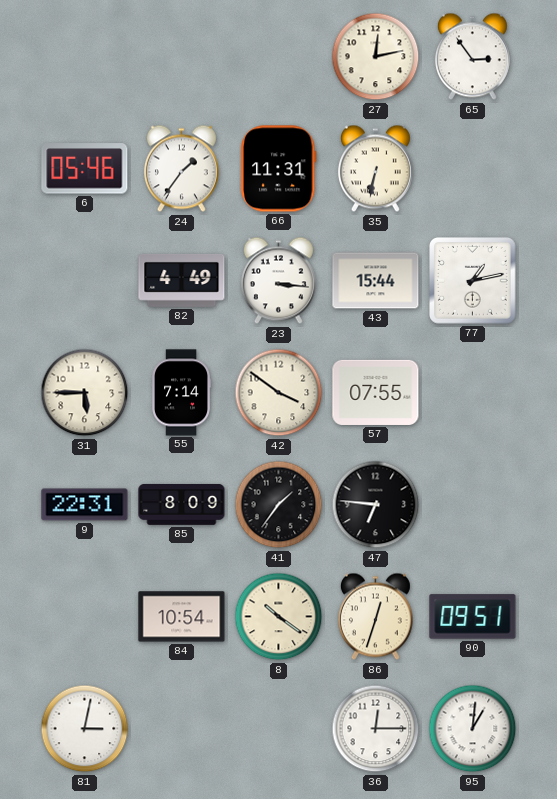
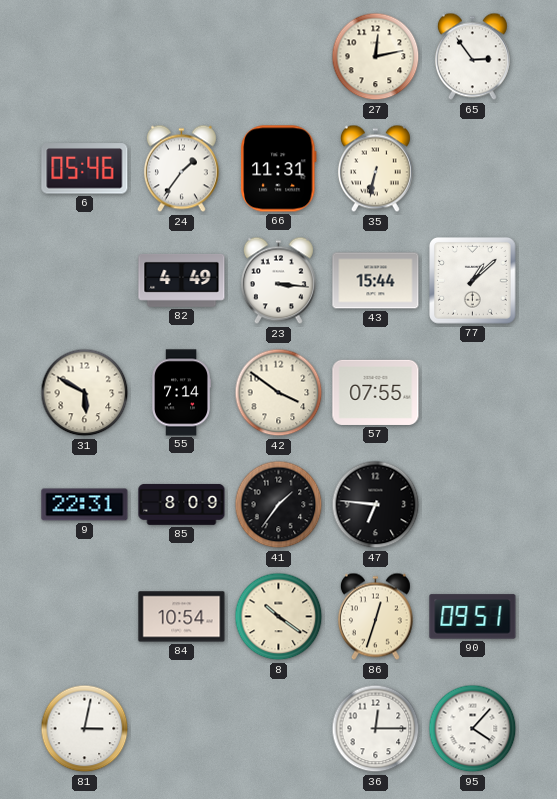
77: 1:13 -> 1:08 (473, 281)
31: 5:45 -> 5:50 (85, 393)
95: 1:01 -> 4:07 (473, 729)
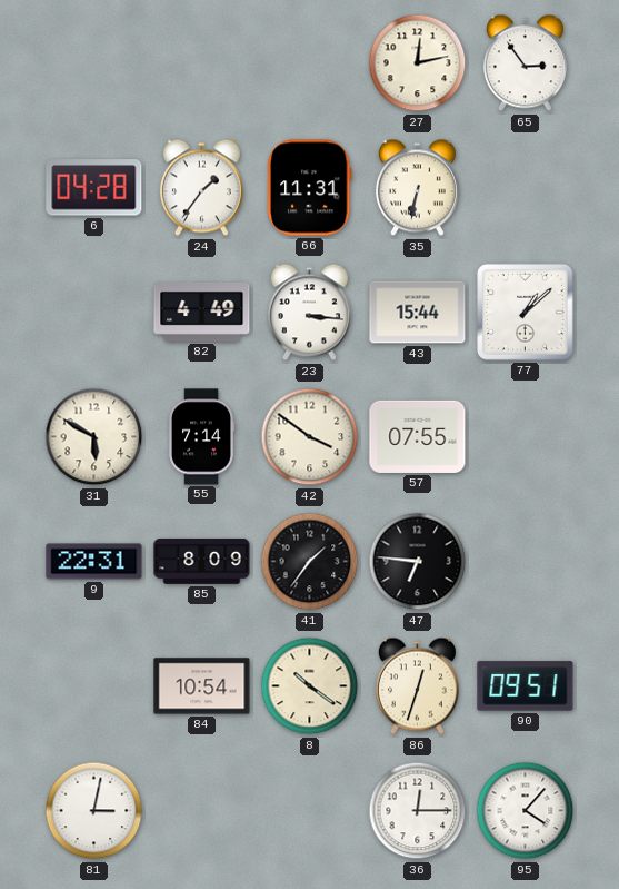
6: 05:46 -> 04:28 (94, 188)
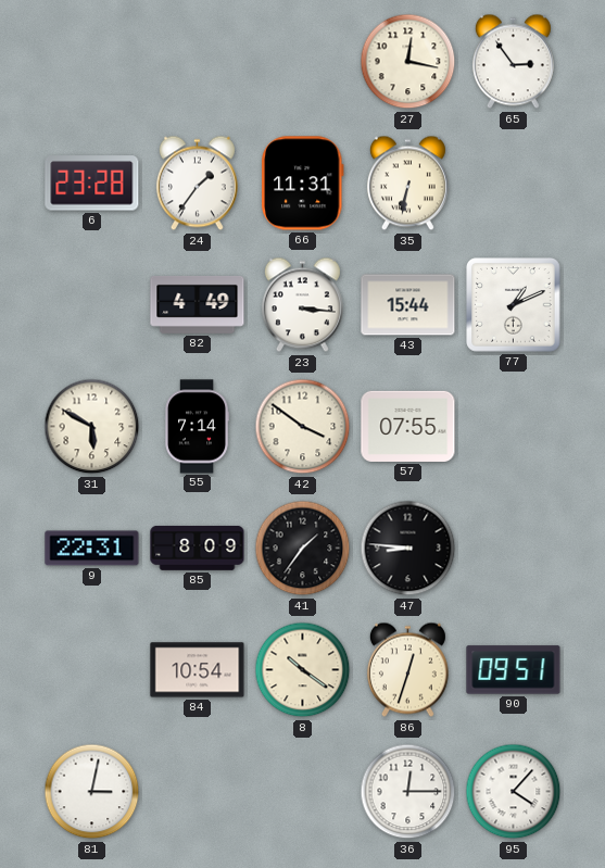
27: 12:13 -> 12:17 (408, 62)
6: 04:28 -> 23:28 (92, 184)
77: 1:08 -> 1:11 (514, 305)
47: 6:46 -> 8:46 (408, 549)
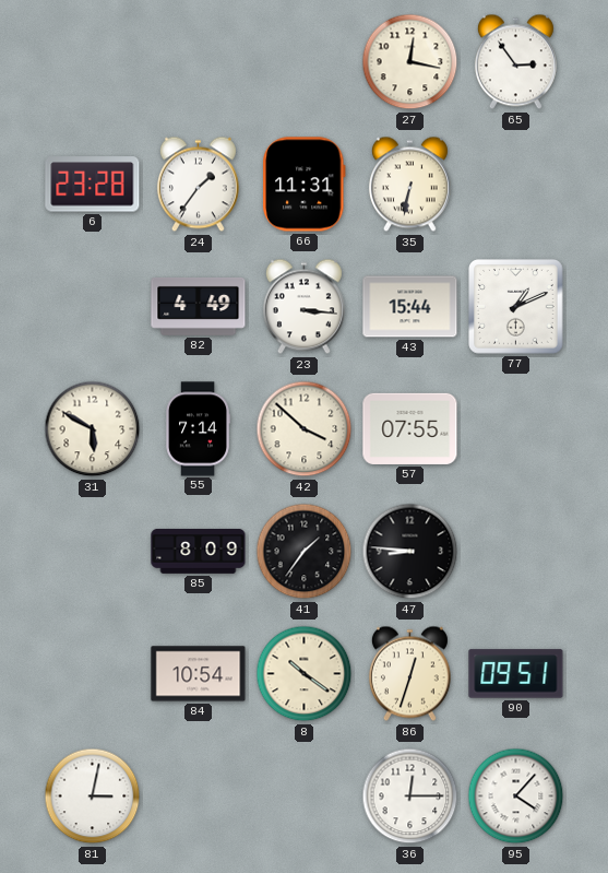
42: 3:51 -> 3:52 (305, 429)
9: 22:31 -> none (92, 549)
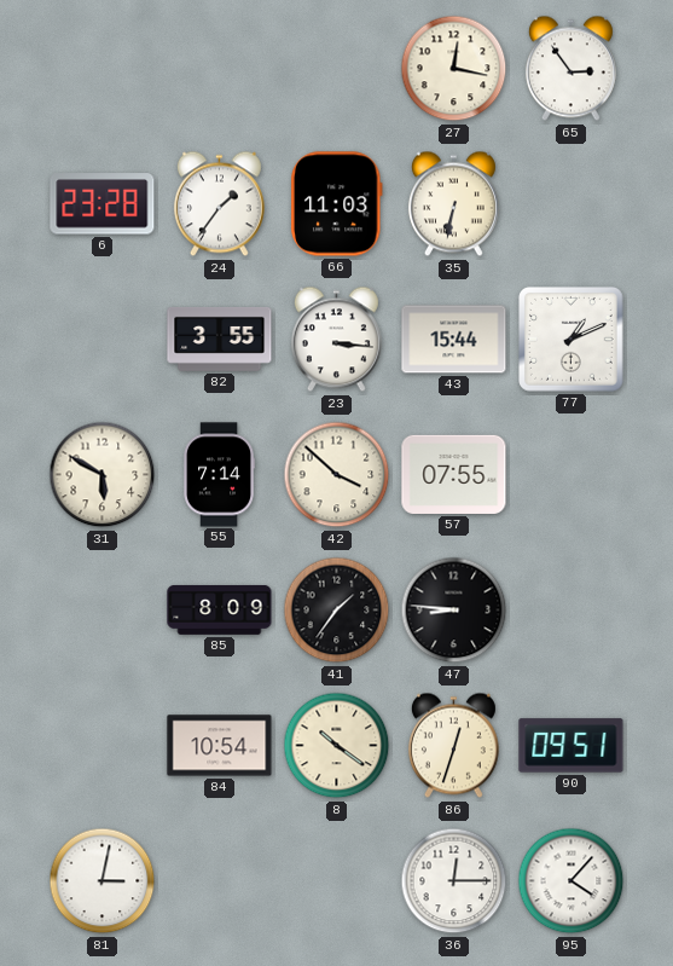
66: 11:31 -> 11:03 (337, 204)
82: 4:49 -> 3:55 (220, 339)
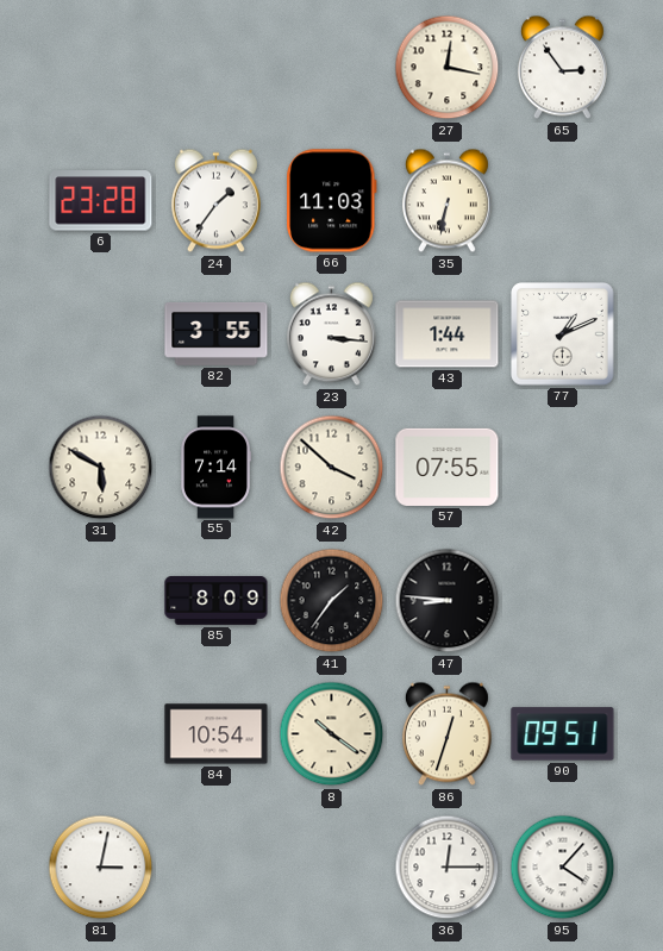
43: 15:44 -> 1:44 (448, 334)
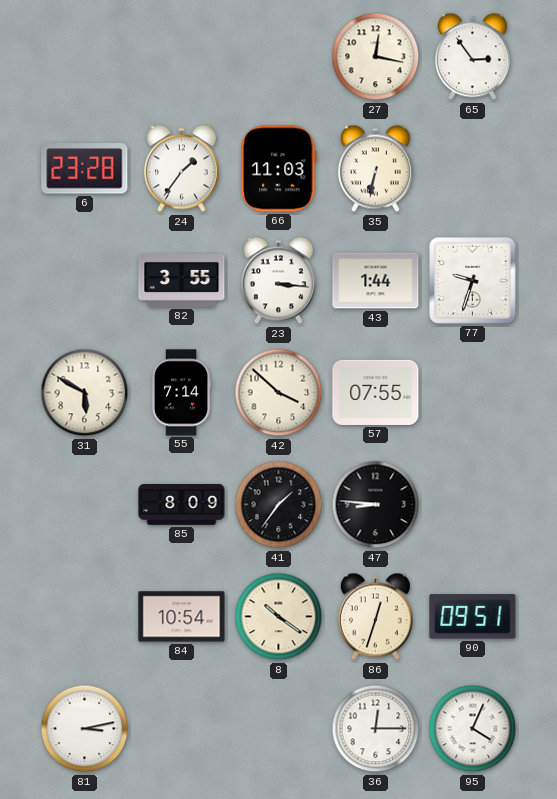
77: 1:11 -> 9:33 (473, 281)
81: 3:02 -> 3:13 (85, 729)
95: 4:07 -> 4:04 (473, 729)
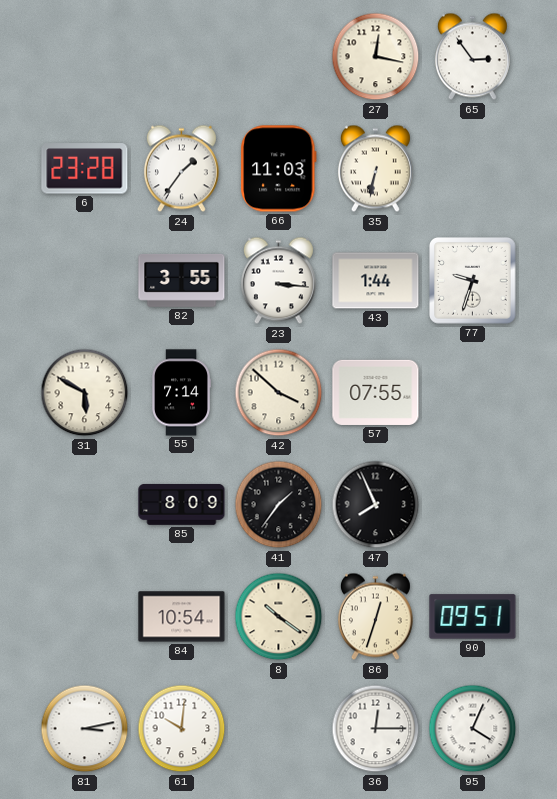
47: 8:46 -> 7:56 (376, 505)
61: none -> 10:01 (182, 729)
